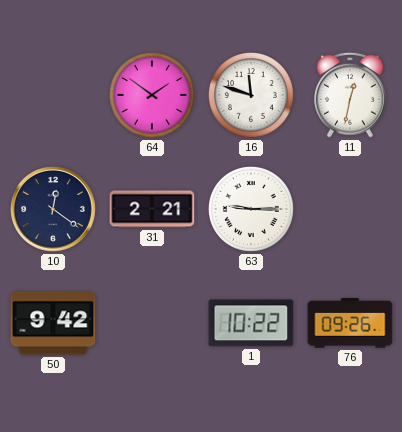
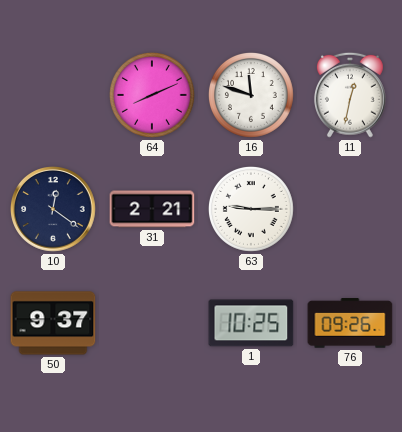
64: 1:51 -> 8:11 (152, 95)
50: 9:42 -> 9:37 (53, 323)
1: 10:22 -> 10:25 (251, 323)
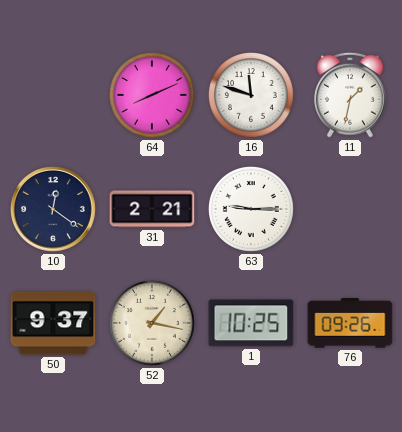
11: 12:32 -> 1:32 (350, 95)
52: none -> 1:17 (152, 323)
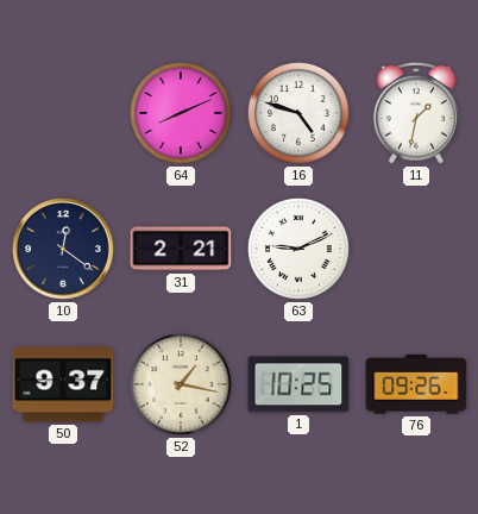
16: 11:48 -> 4:48 (298, 113)
63: 9:15 -> 9:11 (298, 249)
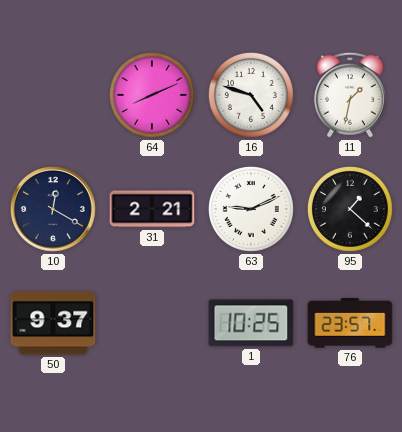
10: 12:21 -> 12:20 (54, 210)
95: none -> 1:22 (350, 209)
52: 1:17 -> none (181, 384)
76: 09:26 -> 23:57 (350, 323)
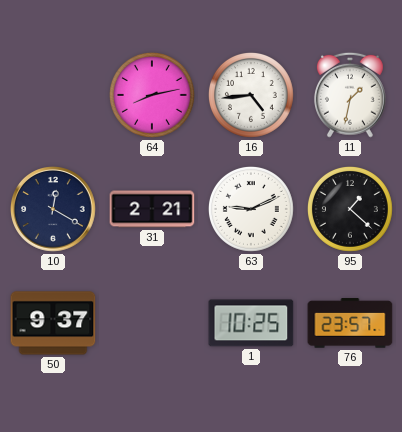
64: 8:11 -> 8:13 (152, 95)
16: 4:48 -> 4:44 (251, 95)
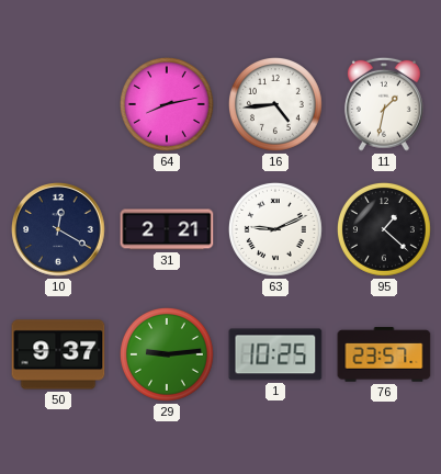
29: none -> 9:14 (167, 354)
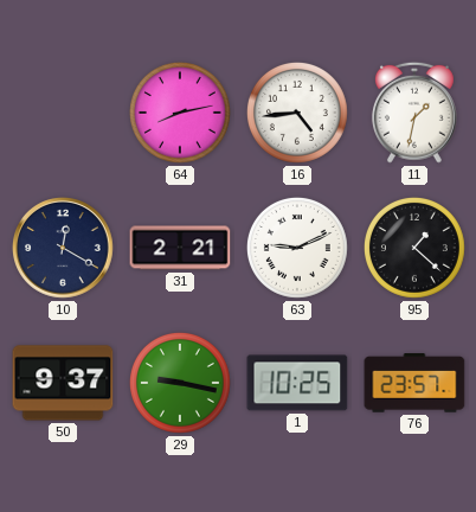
29: 9:14 -> 9:17 (180, 383)
